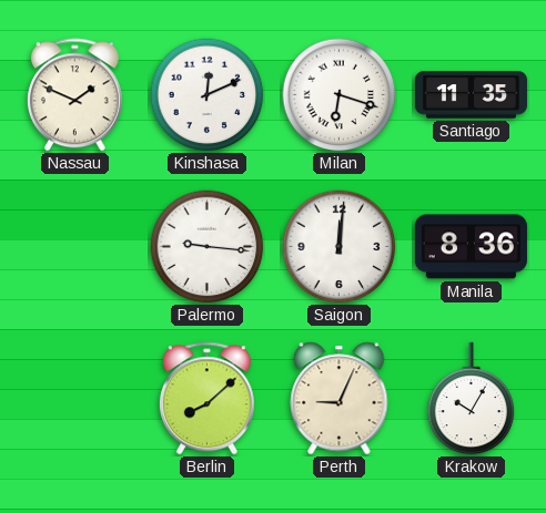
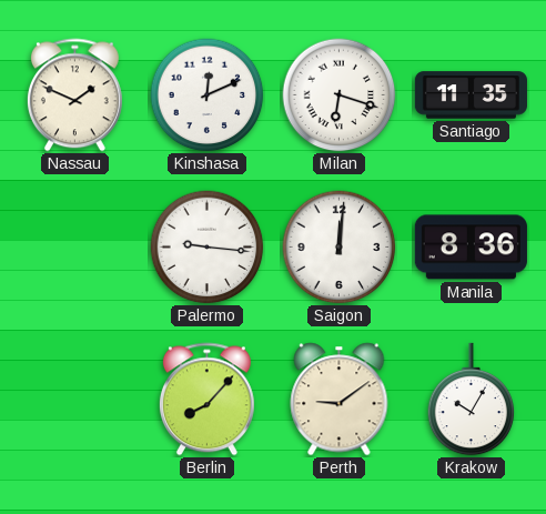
Berlin: 8:08 -> 8:07 (206, 400)
Perth: 9:04 -> 9:09 (340, 400)
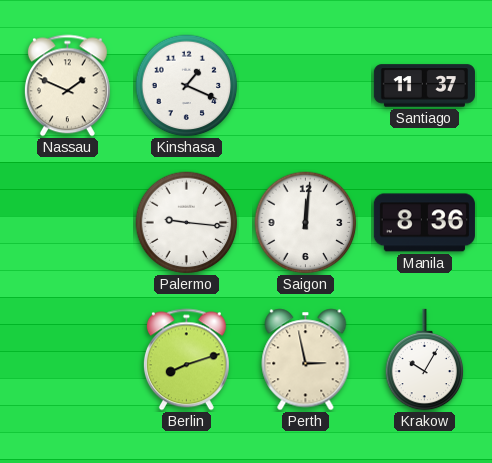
Kinshasa: 12:11 -> 1:19 (187, 86)
Milan: 6:18 -> none (340, 95)
Santiago: 11:35 -> 11:37 (424, 86)
Berlin: 8:07 -> 8:12 (186, 360)
Perth: 9:09 -> 2:58 (306, 360)
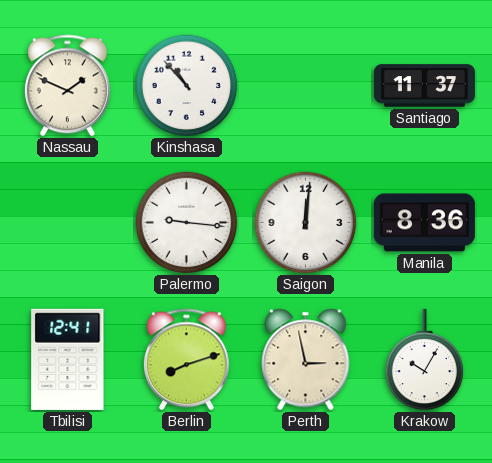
Kinshasa: 1:19 -> 10:53 (187, 86)
Tbilisi: none -> 12:41 (68, 359)
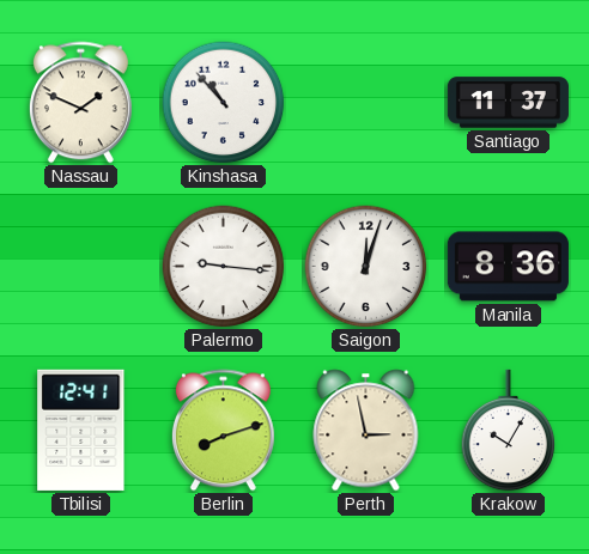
Saigon: 12:01 -> 12:03 (366, 267)
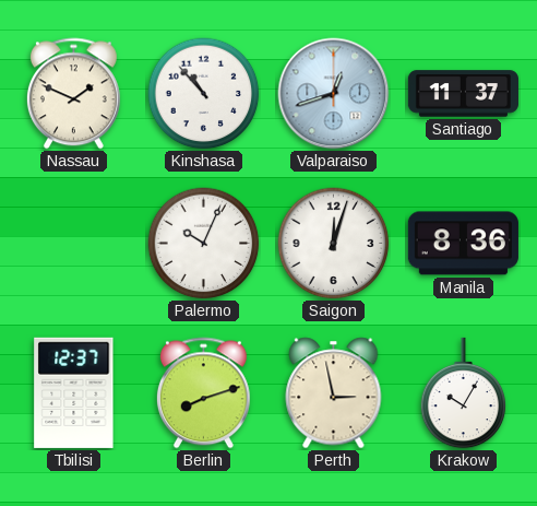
Valparaiso: none -> 12:42 (334, 94)
Palermo: 9:16 -> 10:04 (204, 244)
Tbilisi: 12:41 -> 12:37 (74, 392)
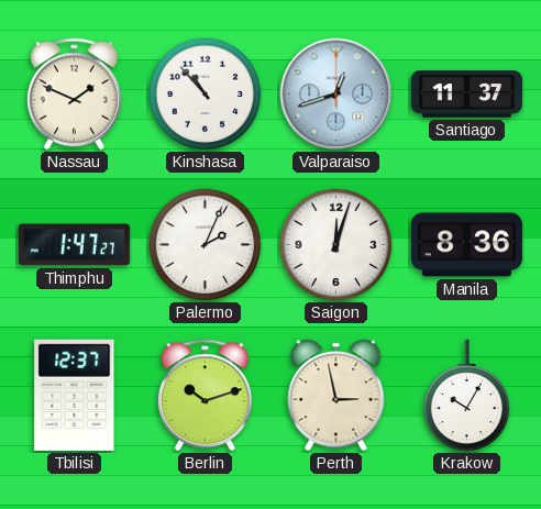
Thimphu: none -> 1:47 (74, 245)
Palermo: 10:04 -> 2:04 (206, 245)
Berlin: 8:12 -> 10:12 (205, 396)
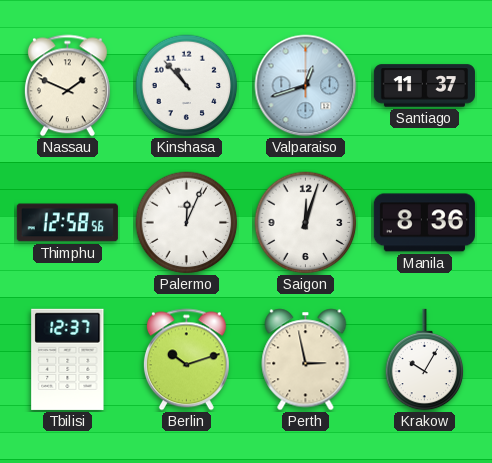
Thimphu: 1:47 -> 12:58 (67, 223)
Palermo: 2:04 -> 12:04 (187, 223)
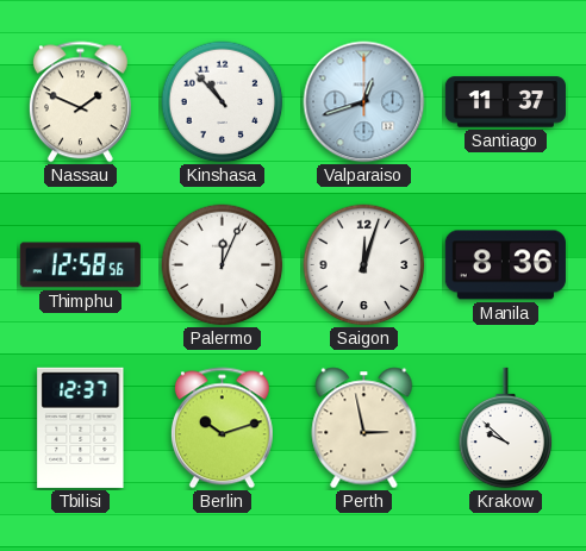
Krakow: 10:05 -> 9:52 (506, 428)
